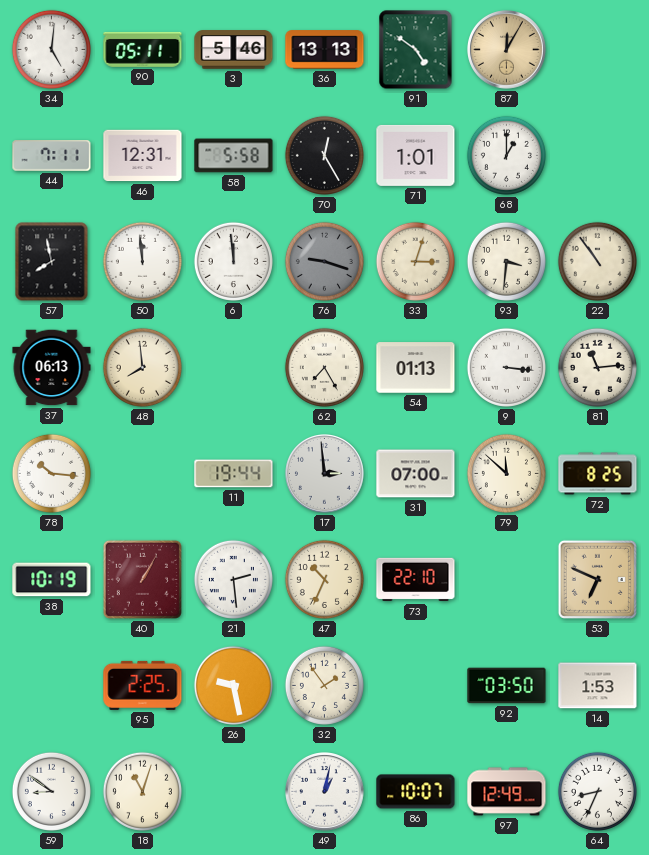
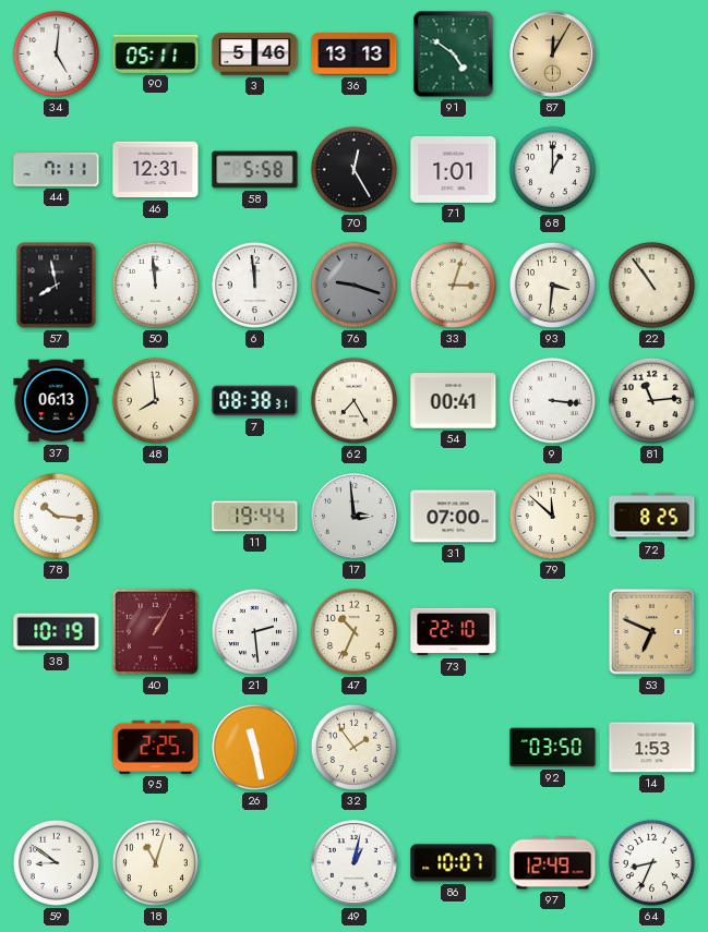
7: none -> 08:38 (255, 401)
54: 01:13 -> 00:41 (454, 401)
26: 9:28 -> 11:28 (254, 747)
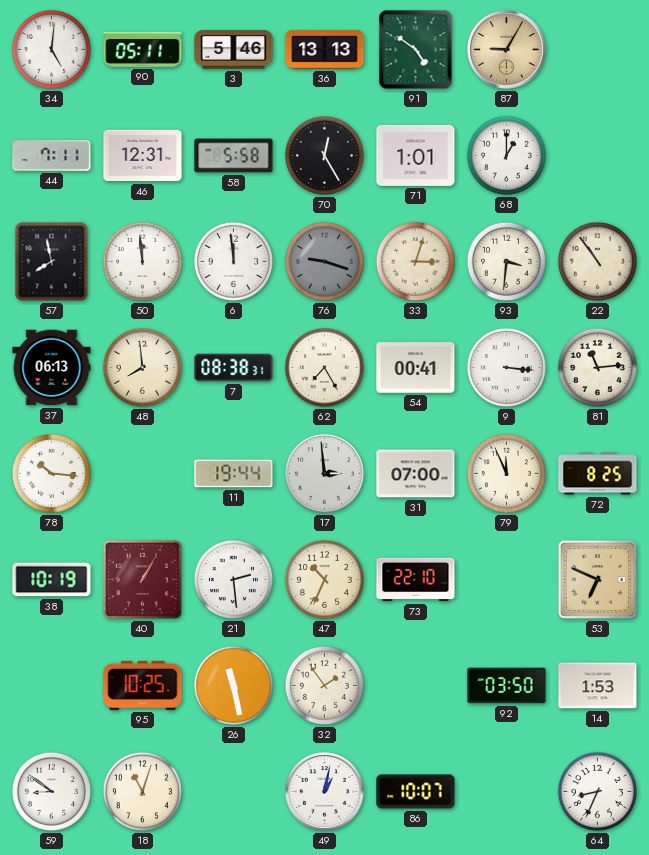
87: 12:05 -> 9:05 (507, 50)
79: 11:52 -> 11:56 (506, 473)
95: 2:25 -> 10:25 (143, 685)
97: 12:49 -> none (553, 863)
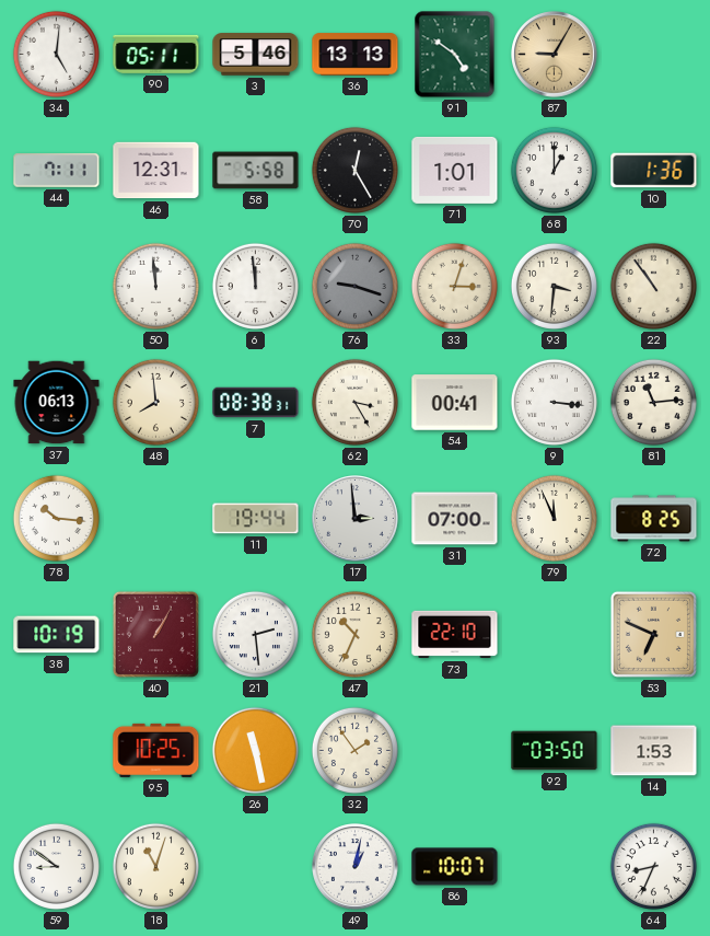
10: none -> 1:36 (654, 171)
57: 7:58 -> none (52, 262)
62: 7:25 -> 3:25 (354, 402)
